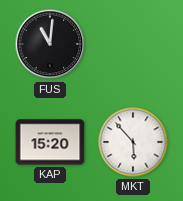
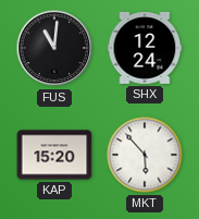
SHX: none -> 12:24 (145, 48)
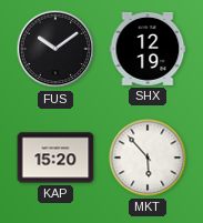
FUS: 11:01 -> 10:09 (55, 49)
SHX: 12:24 -> 12:19 (148, 49)
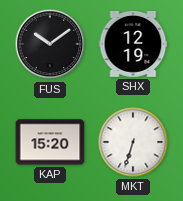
MKT: 5:53 -> 6:33 (133, 142)
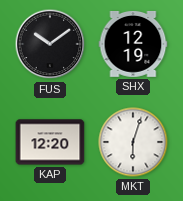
KAP: 15:20 -> 12:20 (50, 142)
MKT: 6:33 -> 6:03 (133, 142)
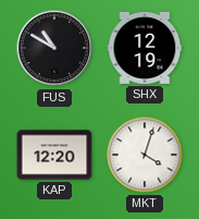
FUS: 10:09 -> 10:50 (54, 48)
MKT: 6:03 -> 4:03 (145, 155)
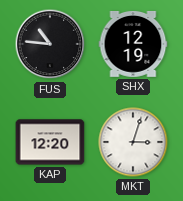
FUS: 10:50 -> 10:46 (50, 44)
MKT: 4:03 -> 3:03 (133, 142)
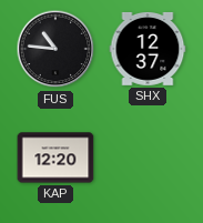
SHX: 12:19 -> 12:37 (148, 49)
MKT: 3:03 -> none (133, 142)
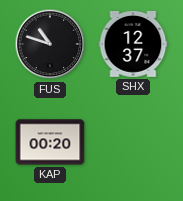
FUS: 10:46 -> 10:48 (50, 44)
KAP: 12:20 -> 00:20 (50, 142)
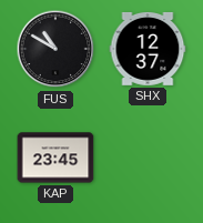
FUS: 10:48 -> 10:50 (55, 49)
KAP: 00:20 -> 23:45 (55, 158)
